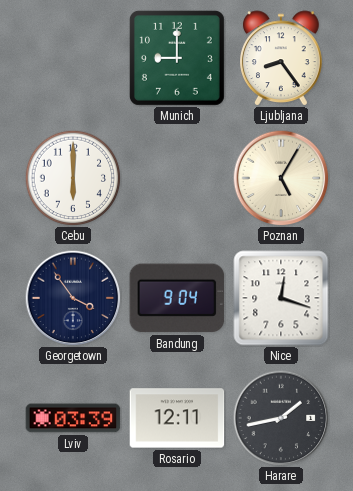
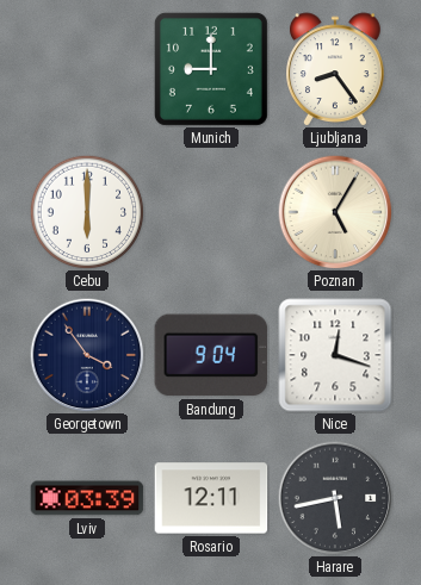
Harare: 1:43 -> 5:43 (335, 498)
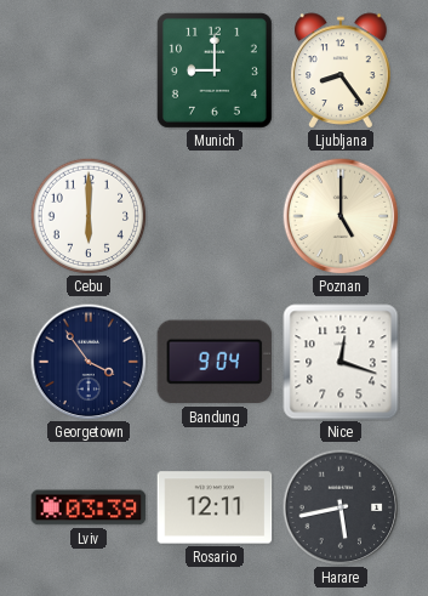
Poznan: 5:05 -> 5:00 (341, 216)
